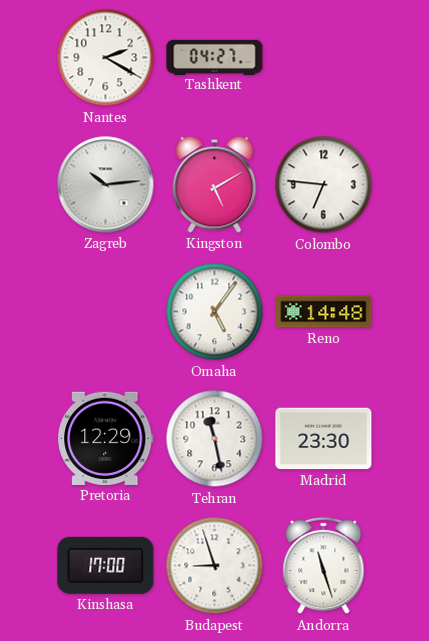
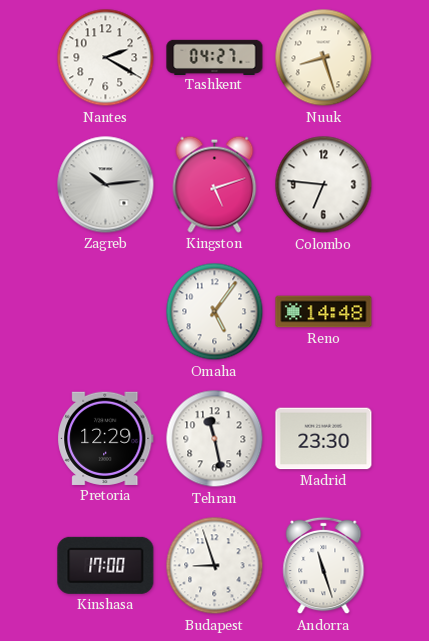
Nuuk: none -> 8:27 (324, 58)
Kingston: 5:10 -> 5:12 (215, 184)
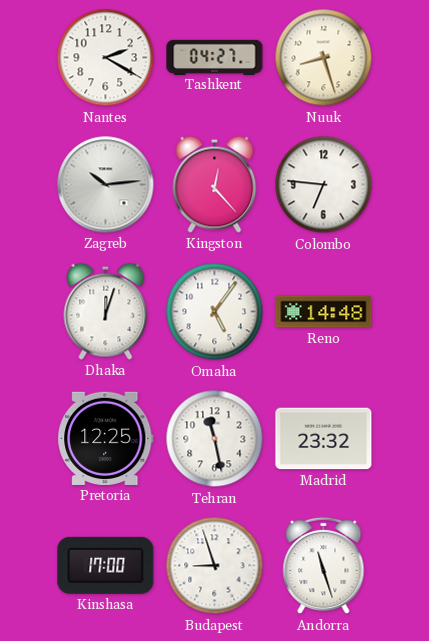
Kingston: 5:12 -> 12:23 (215, 184)
Dhaka: none -> 12:03 (106, 311)
Pretoria: 12:29 -> 12:25 (106, 438)
Madrid: 23:30 -> 23:32 (324, 439)
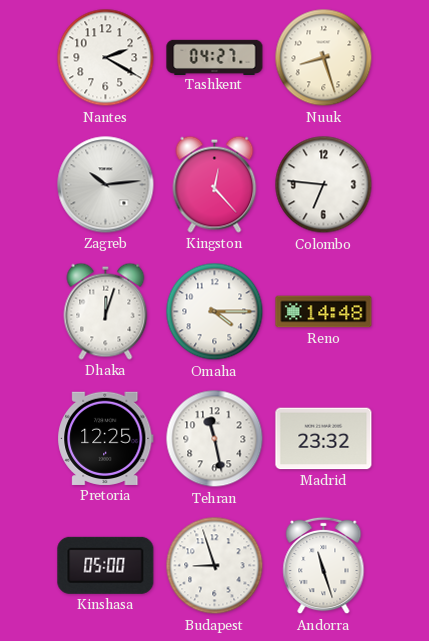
Omaha: 5:06 -> 4:15 (215, 312)
Kinshasa: 17:00 -> 05:00 (106, 565)
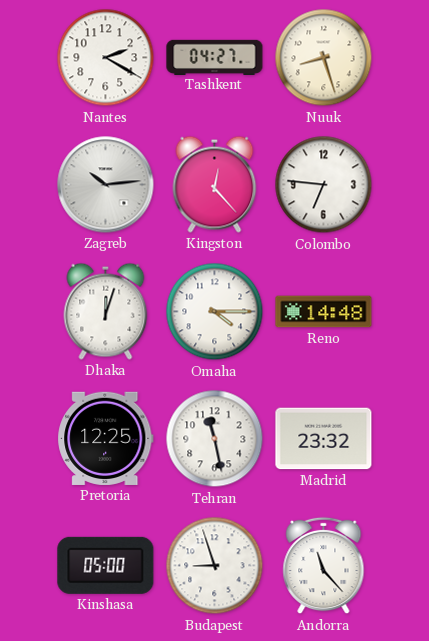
Andorra: 11:27 -> 11:23 (324, 566)
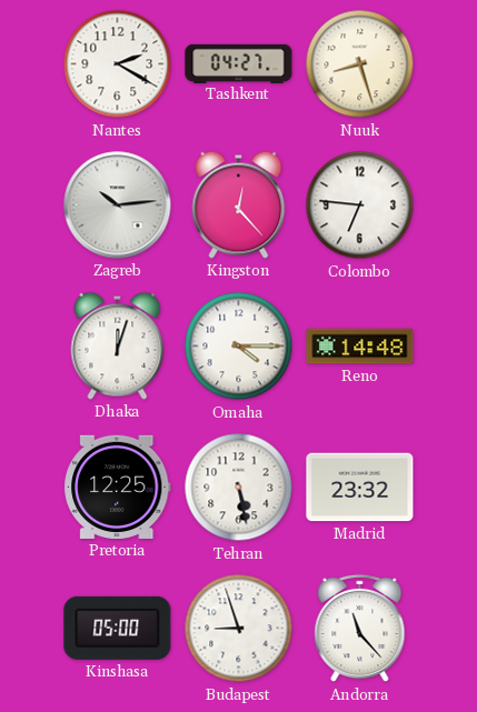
Tehran: 11:28 -> 5:28 (239, 488)
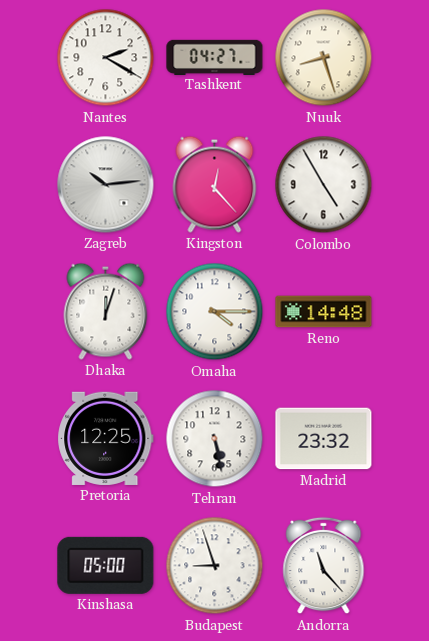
Colombo: 6:46 -> 4:55 (324, 185)
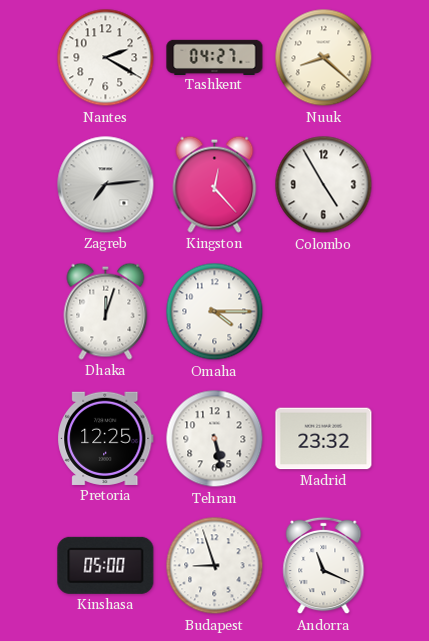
Nuuk: 8:27 -> 8:22 (324, 58)
Zagreb: 10:14 -> 7:14 (106, 185)
Reno: 14:48 -> none (324, 312)
Andorra: 11:23 -> 11:19 (324, 566)
